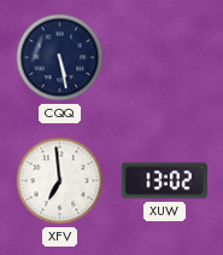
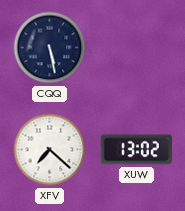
XFV: 6:59 -> 7:22 (50, 150)
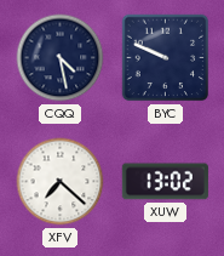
CQQ: 5:28 -> 4:28 (61, 58)
BYC: none -> 9:49 (166, 58)
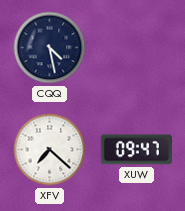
BYC: 9:49 -> none (166, 58)
XUW: 13:02 -> 09:47 (136, 150)
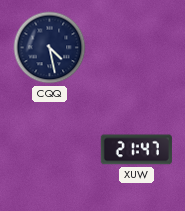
XFV: 7:22 -> none (50, 150)
XUW: 09:47 -> 21:47 (136, 150)
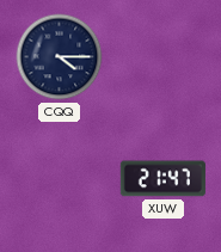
CQQ: 4:28 -> 4:15 (60, 57)
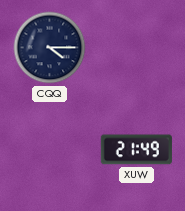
XUW: 21:47 -> 21:49 (136, 150)
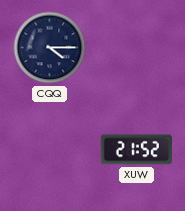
XUW: 21:49 -> 21:52 (136, 150)
